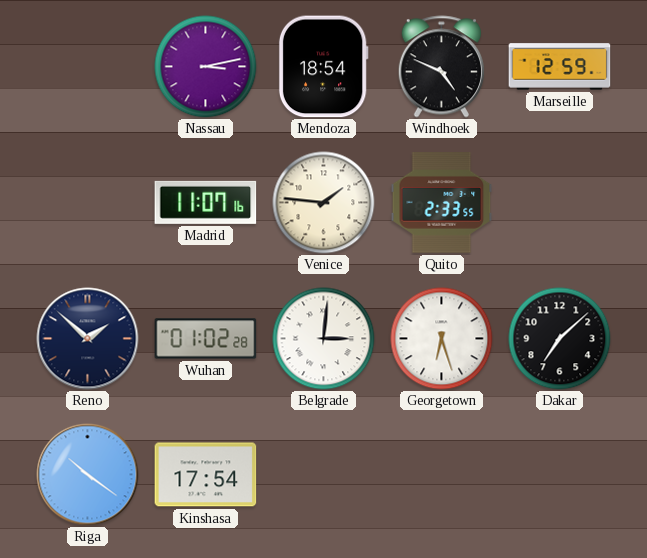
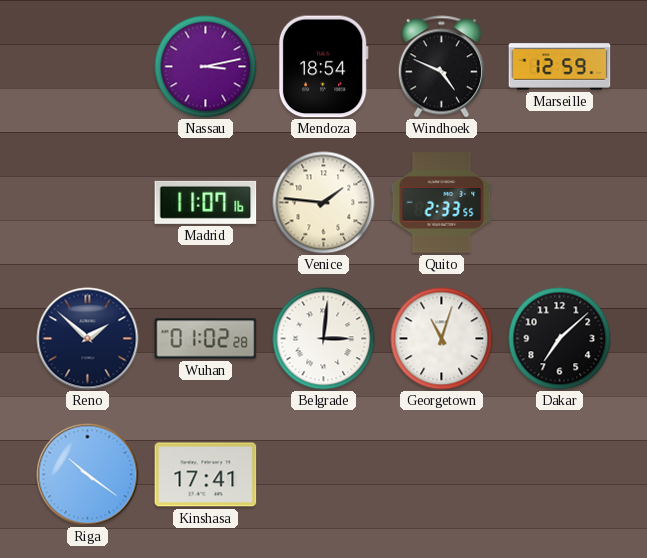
Georgetown: 6:27 -> 11:03 (442, 339)
Kinshasa: 17:54 -> 17:41 (206, 475)
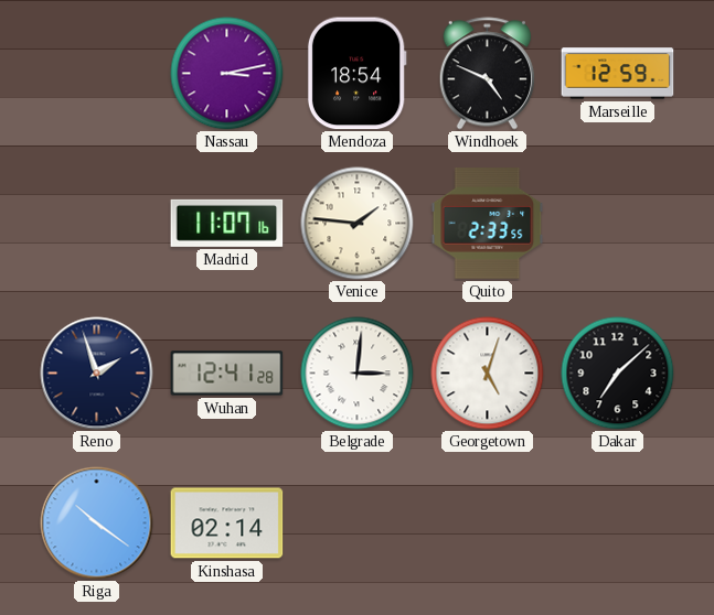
Reno: 1:52 -> 1:57 (97, 374)
Wuhan: 01:02 -> 12:41 (227, 374)
Georgetown: 11:03 -> 5:03 (488, 374)
Kinshasa: 17:41 -> 02:14 (227, 524)
